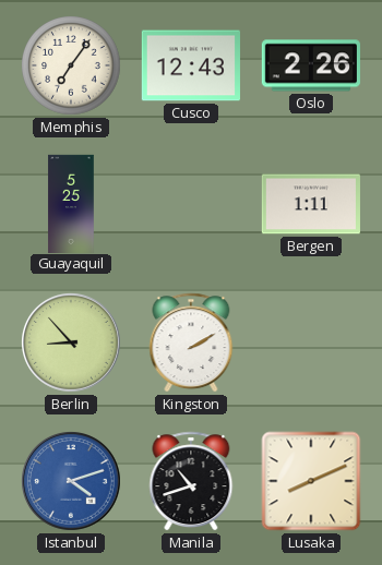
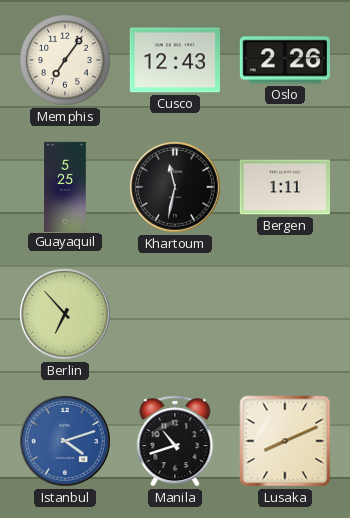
Khartoum: none -> 11:32 (176, 188)
Berlin: 8:53 -> 6:53 (66, 315)
Kingston: 2:10 -> none (191, 342)
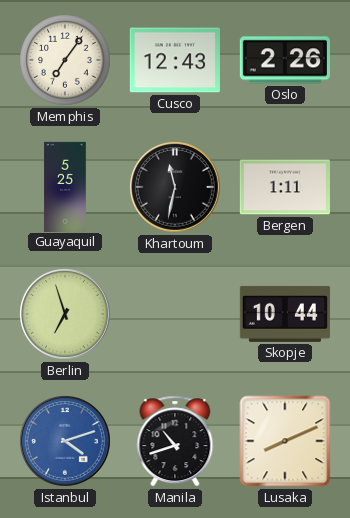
Berlin: 6:53 -> 6:57 (66, 315)
Skopje: none -> 10:44 (284, 314)
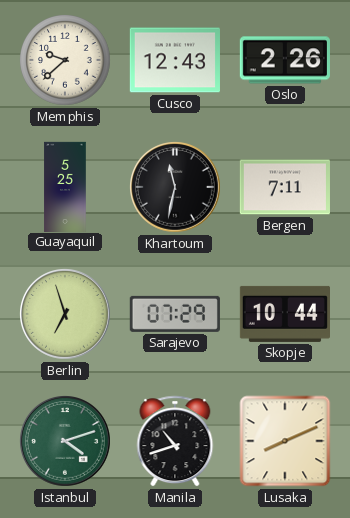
Memphis: 7:06 -> 9:38 (65, 60)
Bergen: 1:11 -> 7:11 (285, 187)
Sarajevo: none -> 07:29 (175, 314)
Istanbul dial: blue -> green (66, 442)
